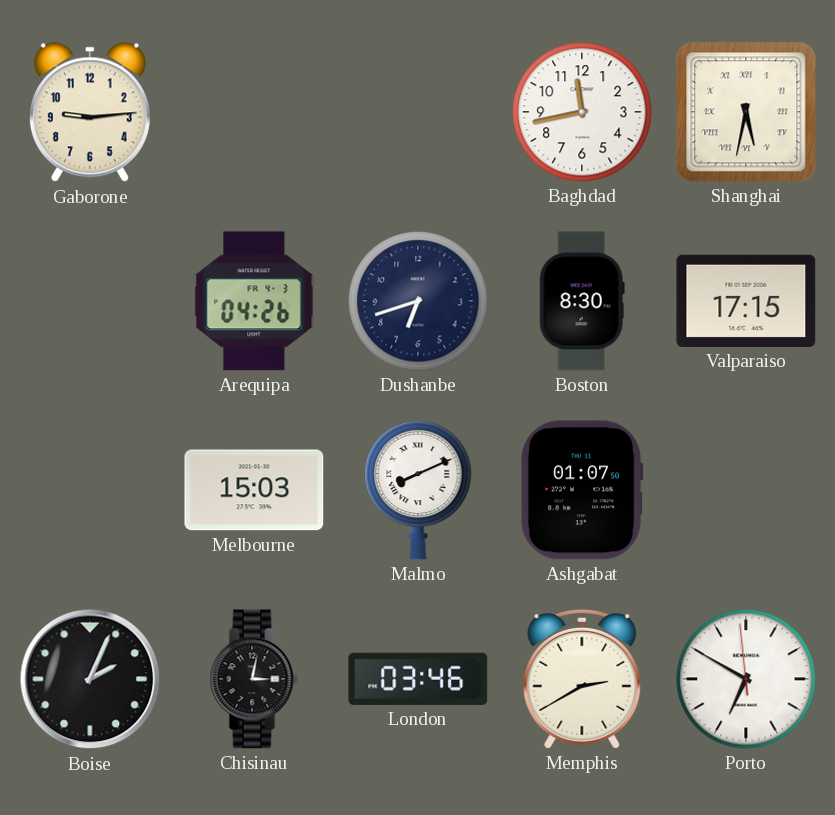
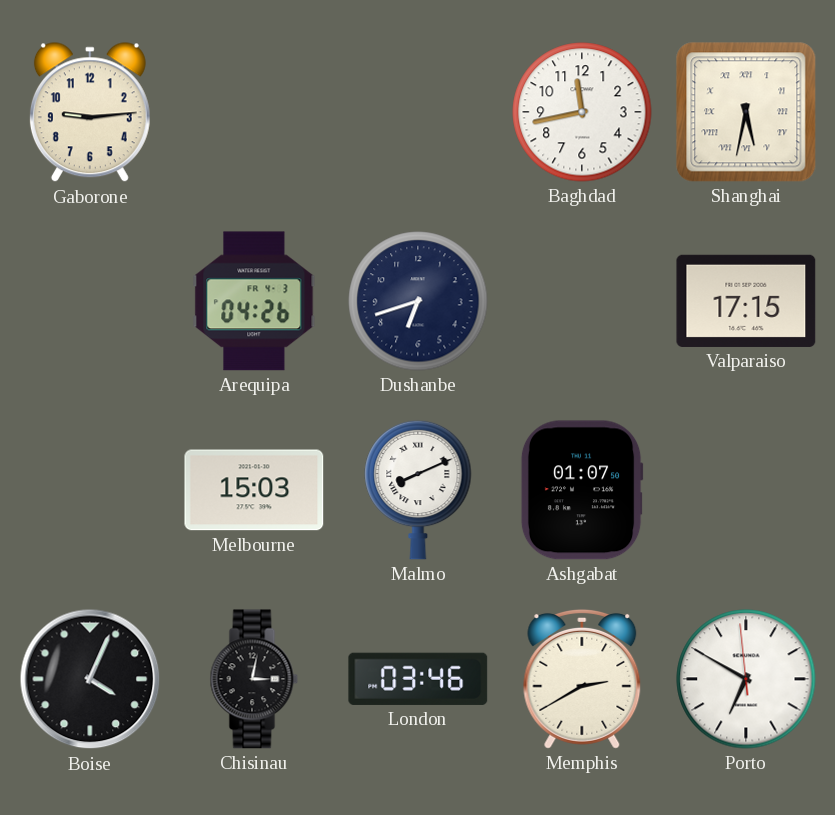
Boston: 8:30 -> none (582, 301)
Boise: 2:04 -> 4:04 (90, 679)
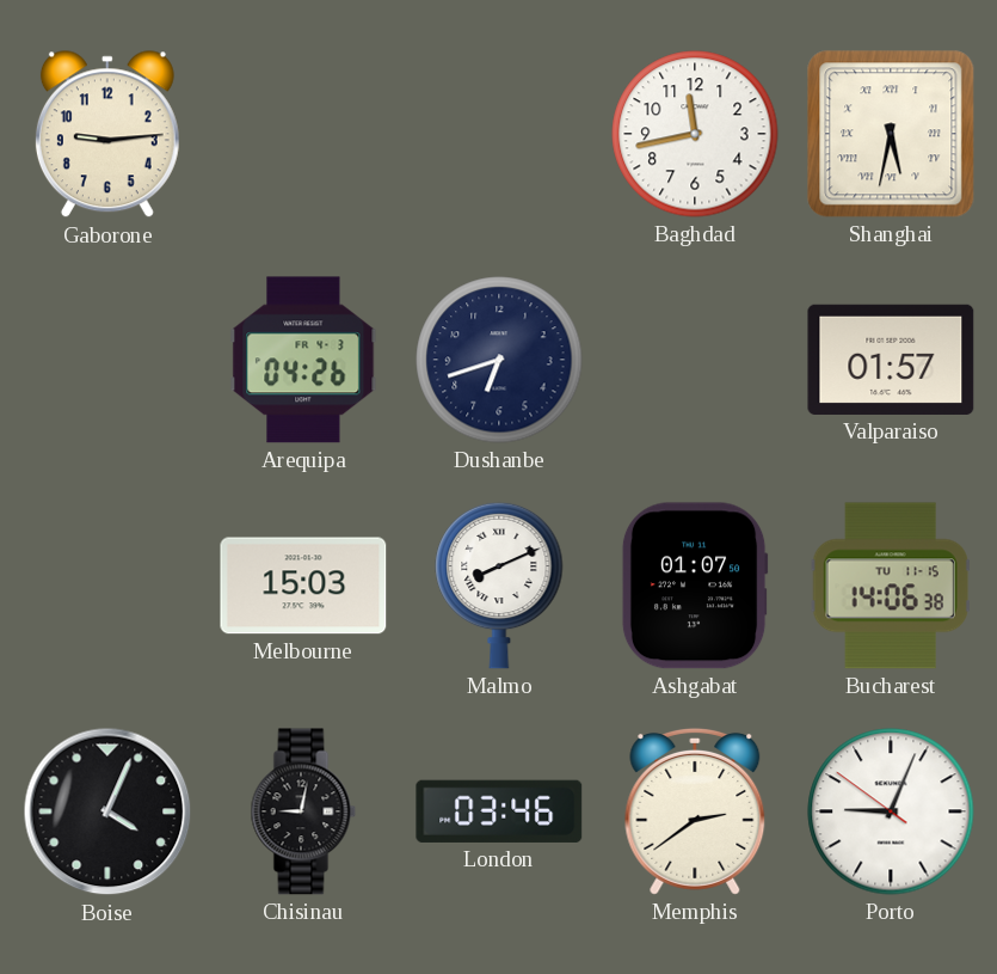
Valparaiso: 17:15 -> 01:57 (891, 360)
Bucharest: none -> 14:06 (891, 586)
Chisinau: 3:02 -> 9:02 (303, 811)
Memphis: 2:40 -> 2:39 (695, 811)
Porto: 6:49 -> 9:03 (891, 811)
